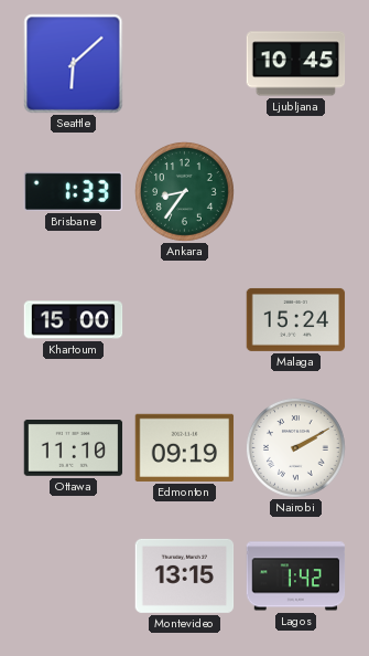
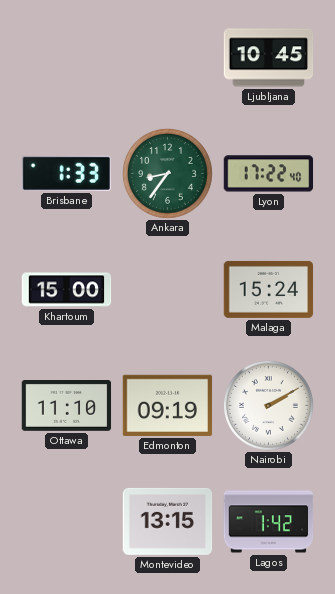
Seattle: 6:08 -> none (74, 64)
Lyon: none -> 17:22 (269, 174)
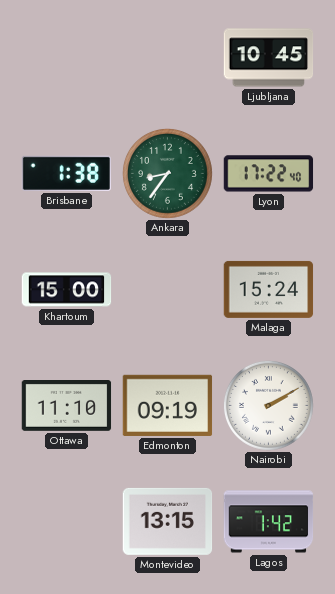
Brisbane: 1:33 -> 1:38 (66, 173)
